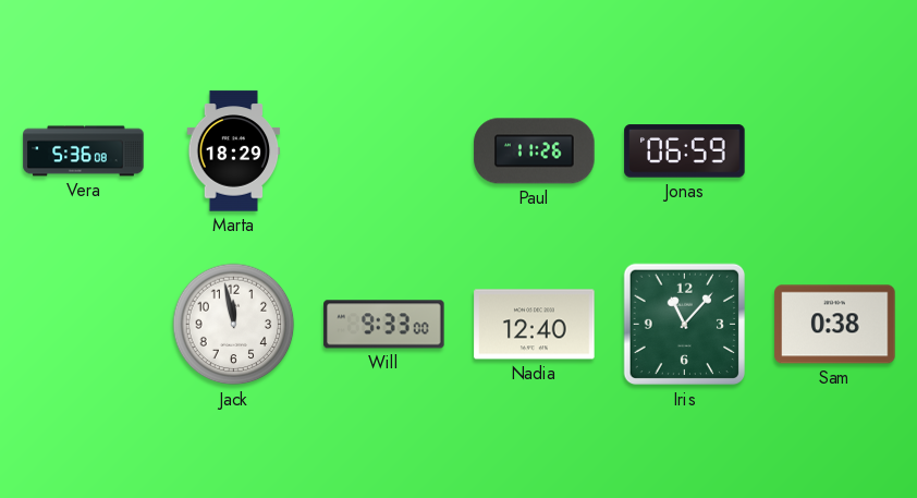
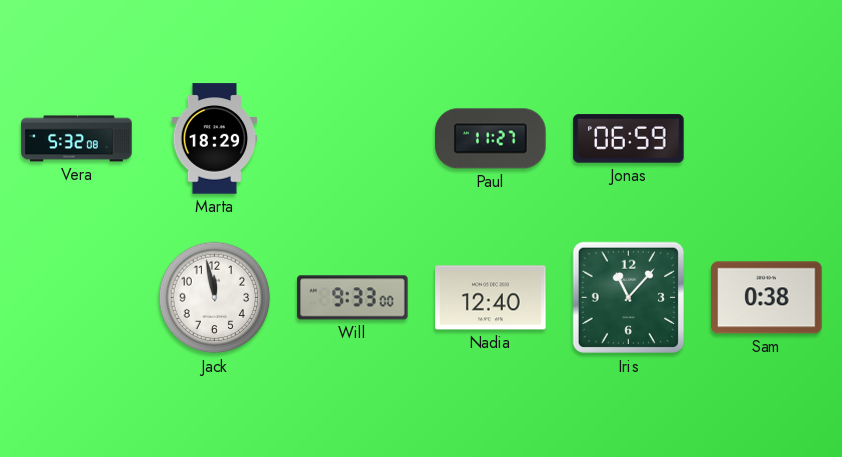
Vera: 5:36 -> 5:32 (77, 139)
Paul: 11:26 -> 11:27 (491, 139)
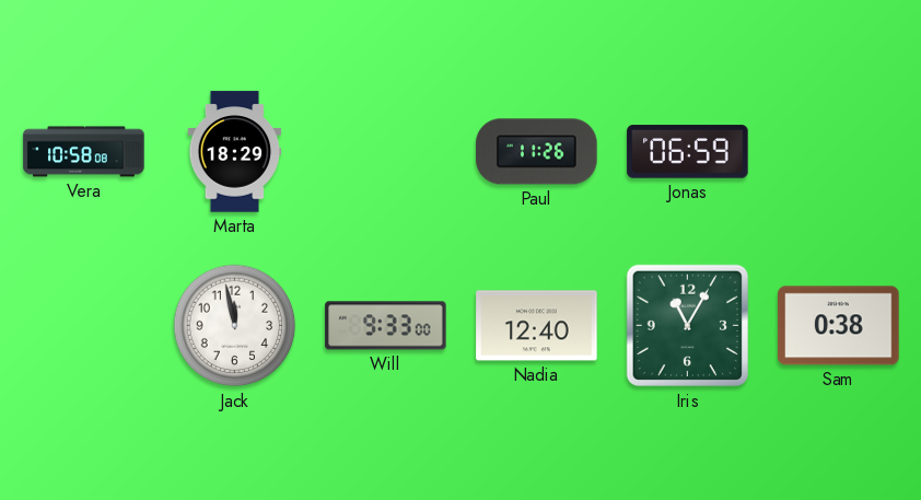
Vera: 5:32 -> 10:58 (84, 152)
Paul: 11:27 -> 11:26 (537, 152)
Iris: 11:07 -> 11:05 (688, 326)
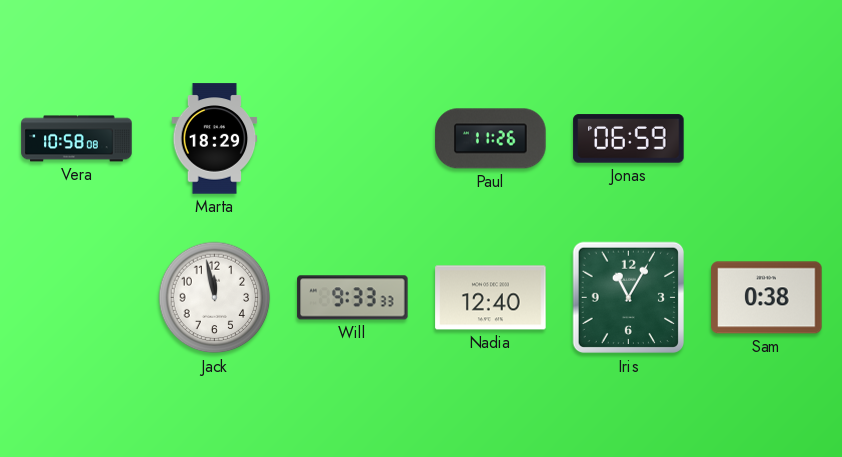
Will: 9:33:00 -> 9:33:33 (353, 298)
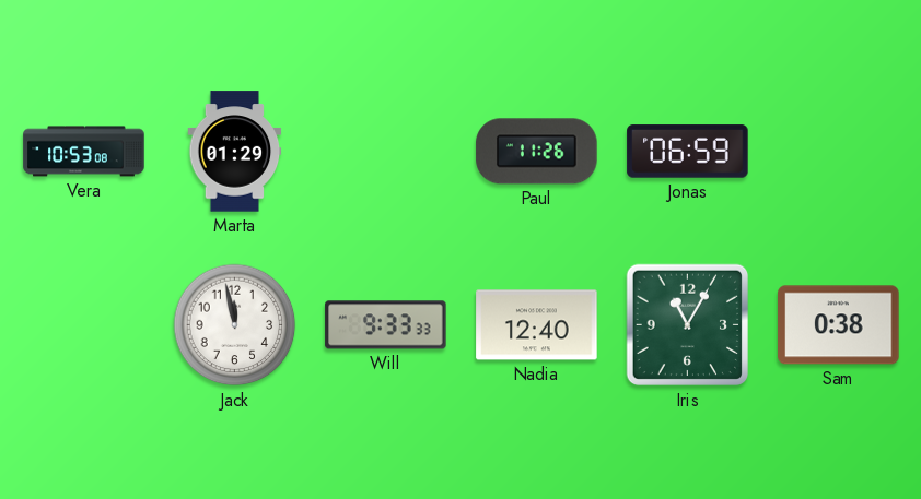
Vera: 10:58 -> 10:53 (84, 152)
Marta: 18:29 -> 01:29 (235, 152)
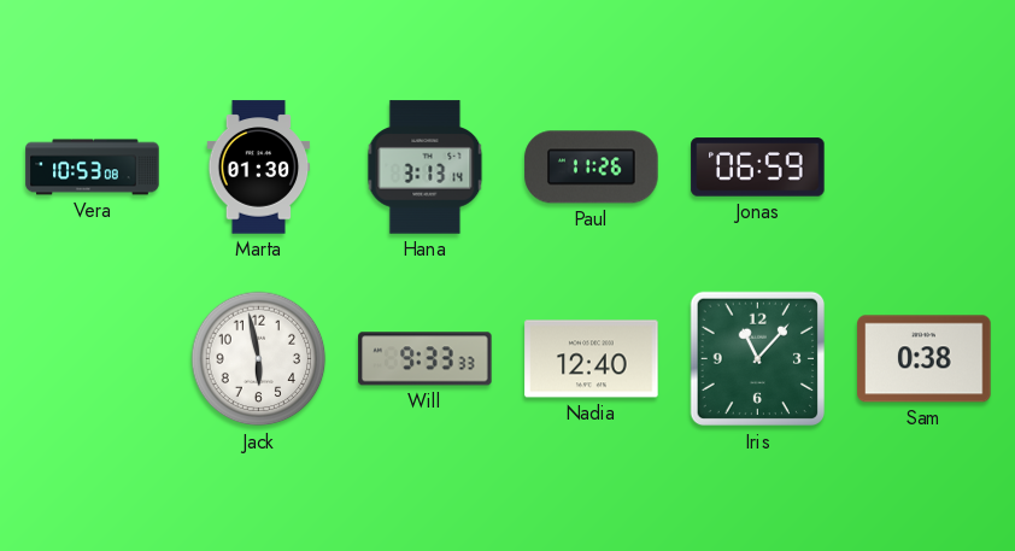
Marta: 01:29 -> 01:30 (259, 168)
Hana: none -> 3:13 (426, 168)
Jack: 11:58 -> 5:58 (259, 359)
Iris: 11:05 -> 11:07 (758, 359)
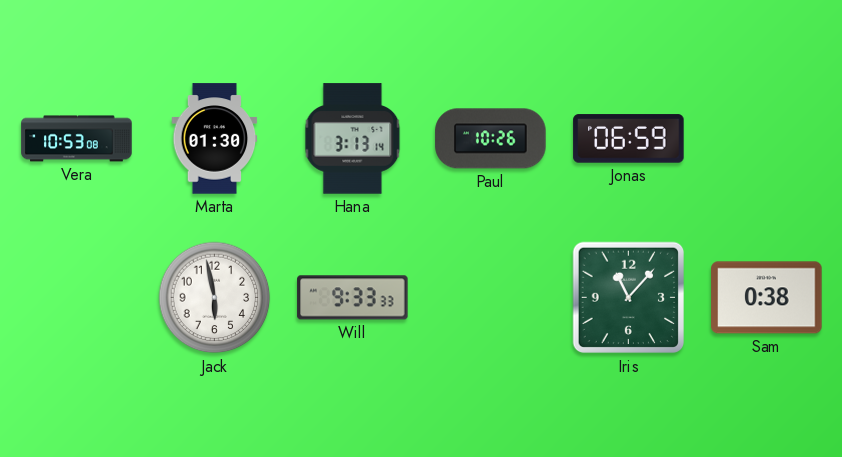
Paul: 11:26 -> 10:26 (491, 139)
Nadia: 12:40 -> none (592, 359)
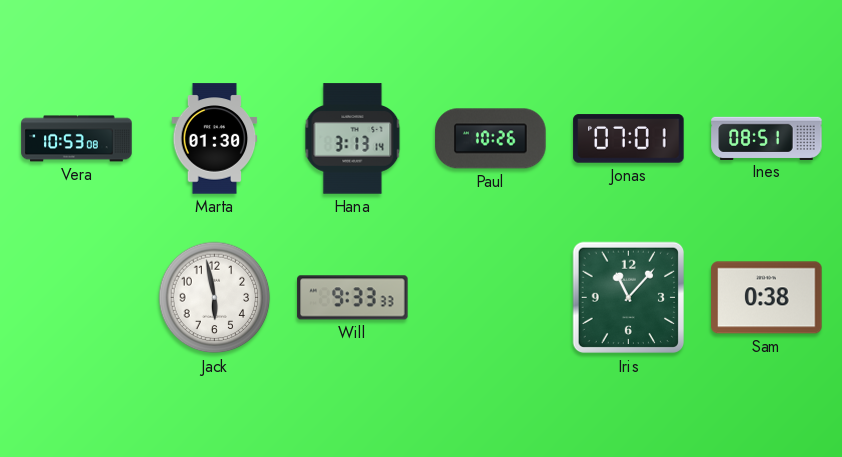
Jonas: 06:59 -> 07:01 (629, 139)
Ines: none -> 08:51 (767, 138)
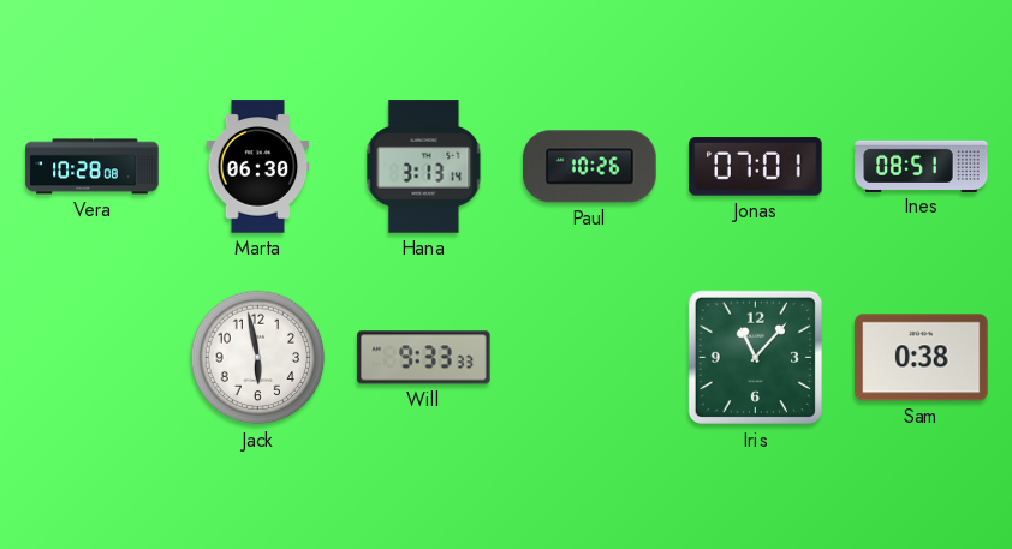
Vera: 10:53 -> 10:28 (93, 167)
Marta: 01:30 -> 06:30 (258, 167)
